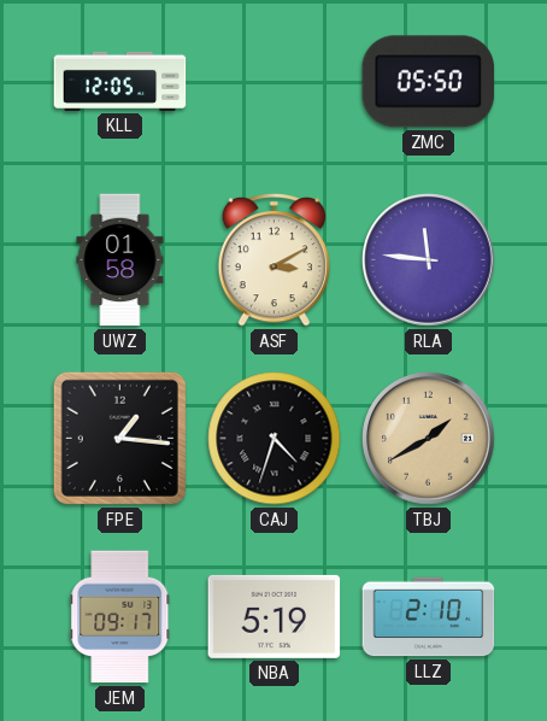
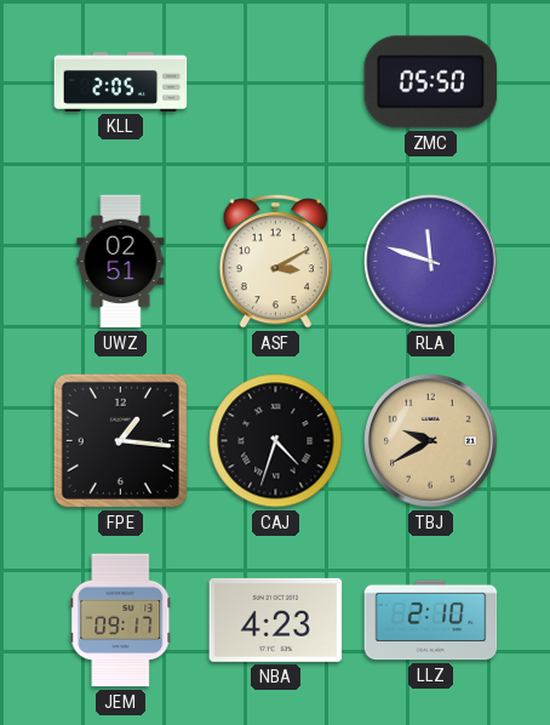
KLL: 12:05 -> 2:05 (121, 81)
UWZ: 01:58 -> 02:51 (121, 262)
RLA: 11:46 -> 11:48 (431, 262)
TBJ: 1:40 -> 9:40 (431, 441)
NBA: 5:19 -> 4:23 (276, 620)
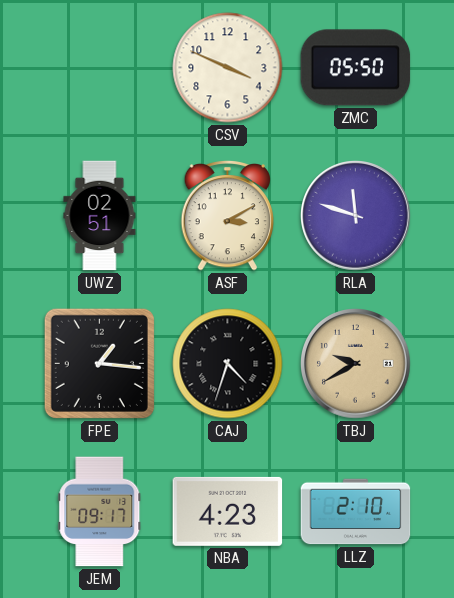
KLL: 2:05 -> none (121, 81)
CSV: none -> 3:49 (228, 68)
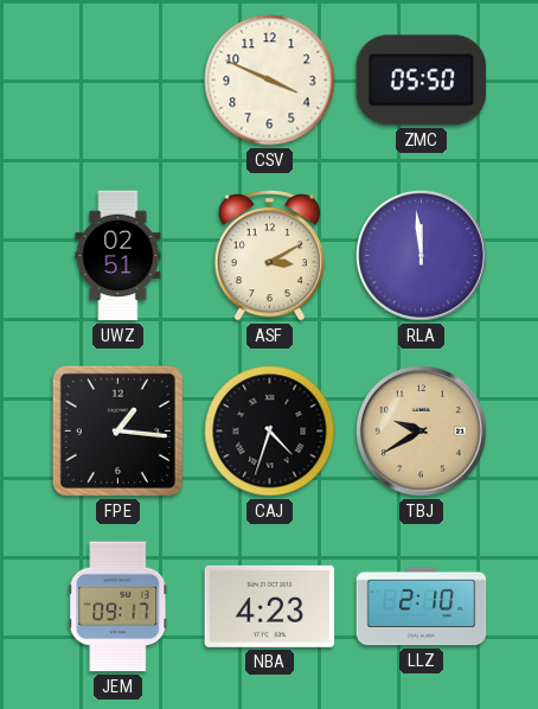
RLA: 11:48 -> 11:59 (422, 256)
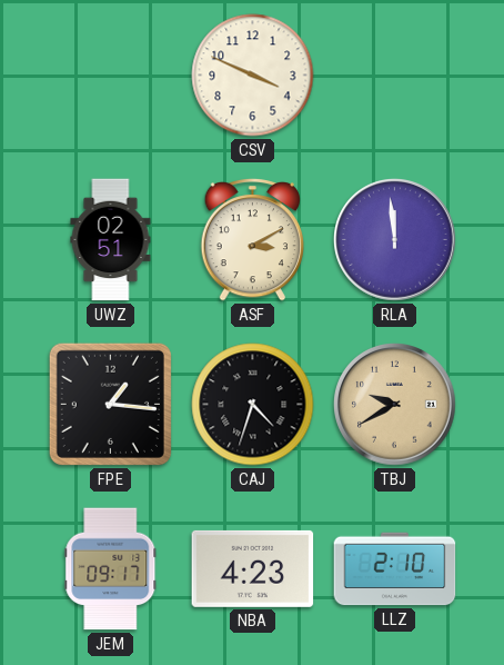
ZMC: 05:50 -> none (422, 81)
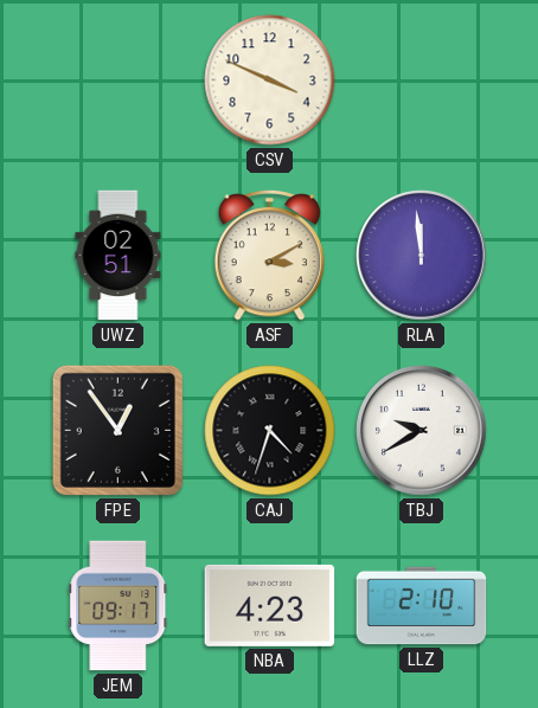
FPE: 1:16 -> 12:54 (117, 430)
TBJ dial: champagne -> white (422, 431)
